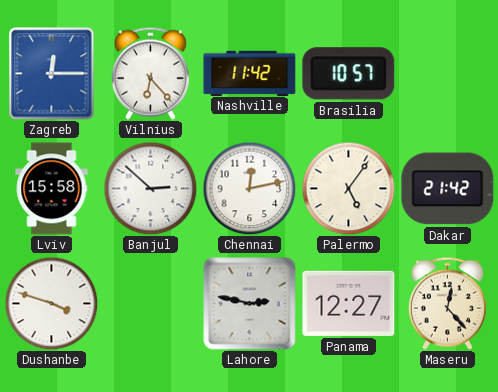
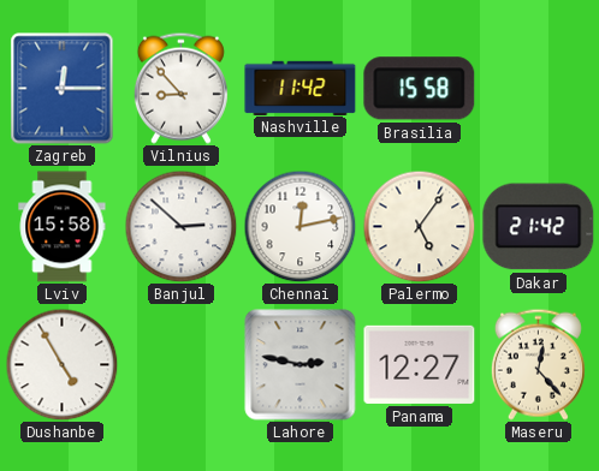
Vilnius: 6:23 -> 8:53 (180, 88)
Brasilia: 10:57 -> 15:58 (420, 89)
Dushanbe: 3:48 -> 4:55 (61, 364)
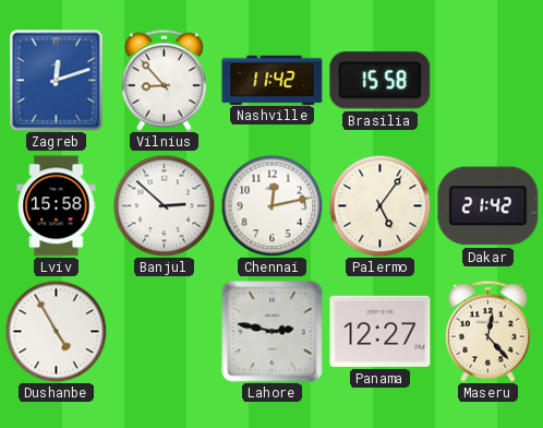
Zagreb: 12:15 -> 12:12 (57, 81)
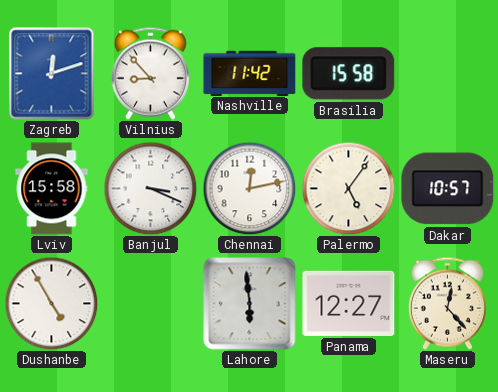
Banjul: 2:52 -> 3:19 (150, 188)
Dakar: 21:42 -> 10:57 (448, 189)
Lahore: 2:47 -> 5:59 (250, 304)
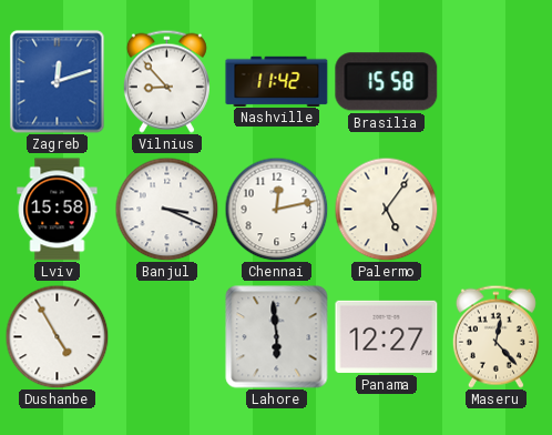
Dakar: 10:57 -> none (448, 189)
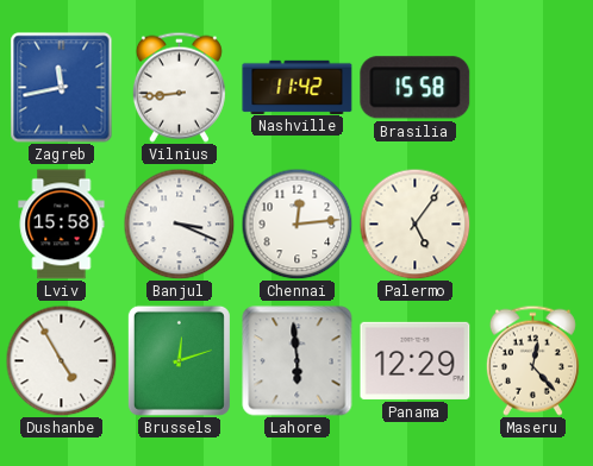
Zagreb: 12:12 -> 11:43 (62, 88)
Vilnius: 8:53 -> 8:44 (179, 87)
Chennai: 12:13 -> 12:14 (296, 223)
Brussels: none -> 12:12 (179, 360)
Panama: 12:27 -> 12:29 (416, 360)
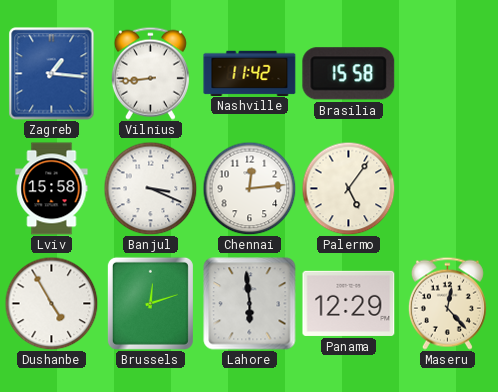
Zagreb: 11:43 -> 1:16 (52, 74)
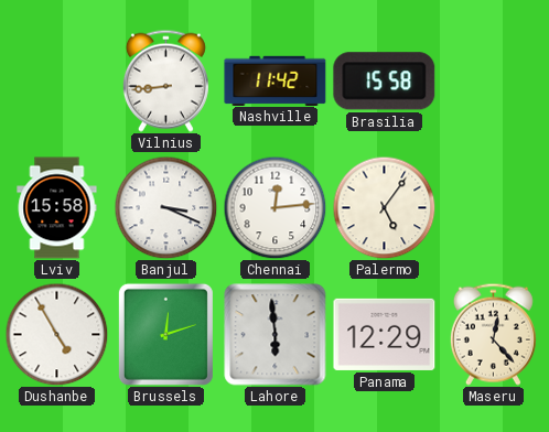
Zagreb: 1:16 -> none (52, 74)
